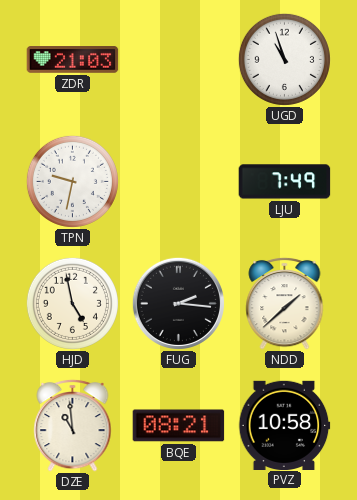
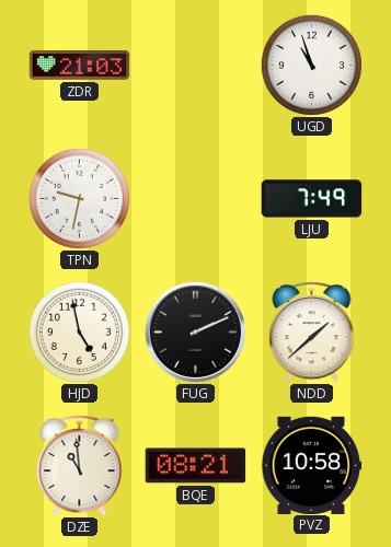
FUG: 2:16 -> 2:11 (195, 331)
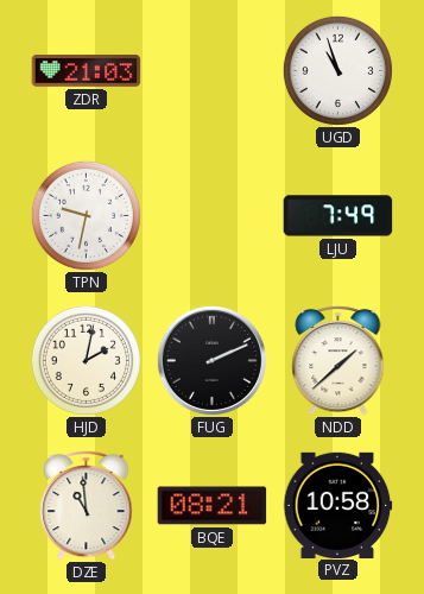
HJD: 4:58 -> 2:02 (86, 360)
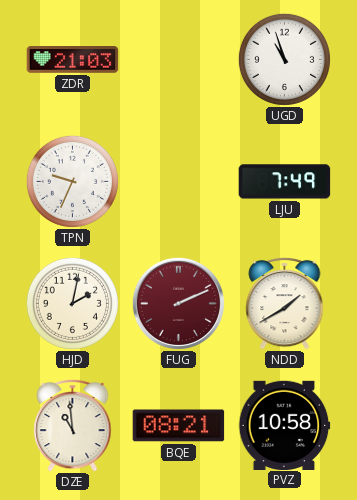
TPN: 9:32 -> 9:34 (72, 181)
FUG dial: black -> burgundy (178, 303)
NDD: 1:38 -> 1:40 (285, 303)
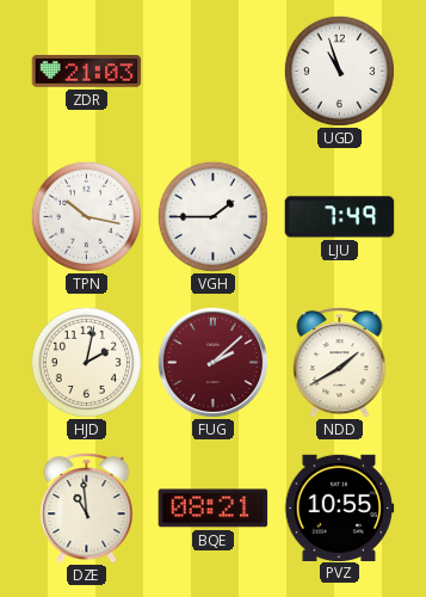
TPN: 9:34 -> 10:17 (86, 216)
VGH: none -> 1:45 (212, 216)
FUG: 2:11 -> 2:08 (212, 362)
PVZ: 10:58 -> 10:55 (340, 507)
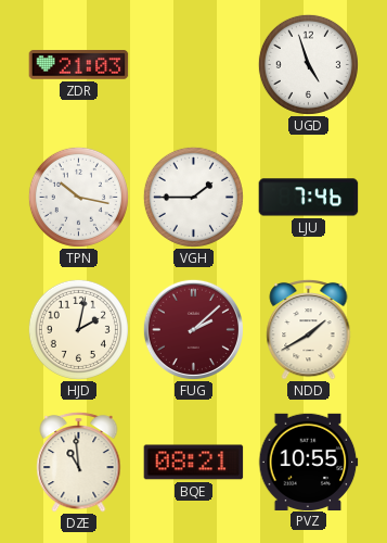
UGD: 10:57 -> 4:57 (308, 64)
LJU: 7:49 -> 7:46 (309, 198)
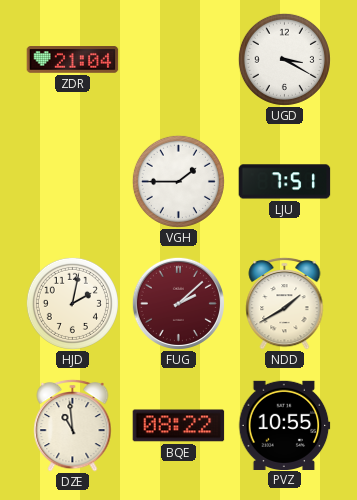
ZDR: 21:03 -> 21:04 (73, 60)
UGD: 4:57 -> 3:20 (284, 59)
TPN: 10:17 -> none (78, 197)
LJU: 7:46 -> 7:51 (285, 182)
BQE: 08:21 -> 08:22 (179, 426)
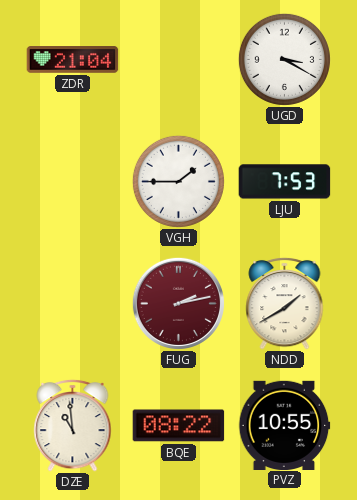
LJU: 7:51 -> 7:53 (285, 182)
HJD: 2:02 -> none (72, 303)
FUG: 2:08 -> 2:13 (178, 303)
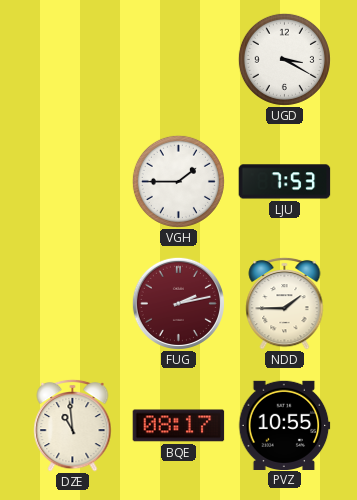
ZDR: 21:04 -> none (73, 60)
NDD: 1:40 -> 1:45 (285, 303)
BQE: 08:22 -> 08:17 (179, 426)
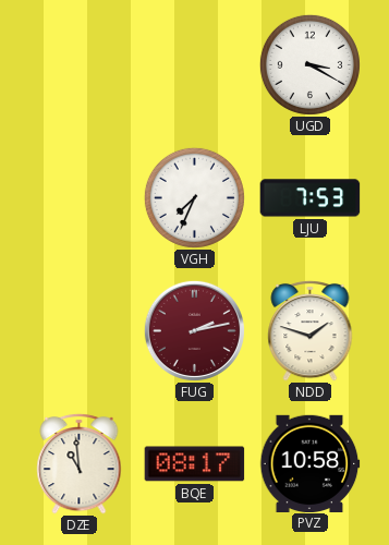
VGH: 1:45 -> 7:34 (194, 197)
NDD: 1:45 -> 1:48 (311, 330)
PVZ: 10:55 -> 10:58 (311, 463)
